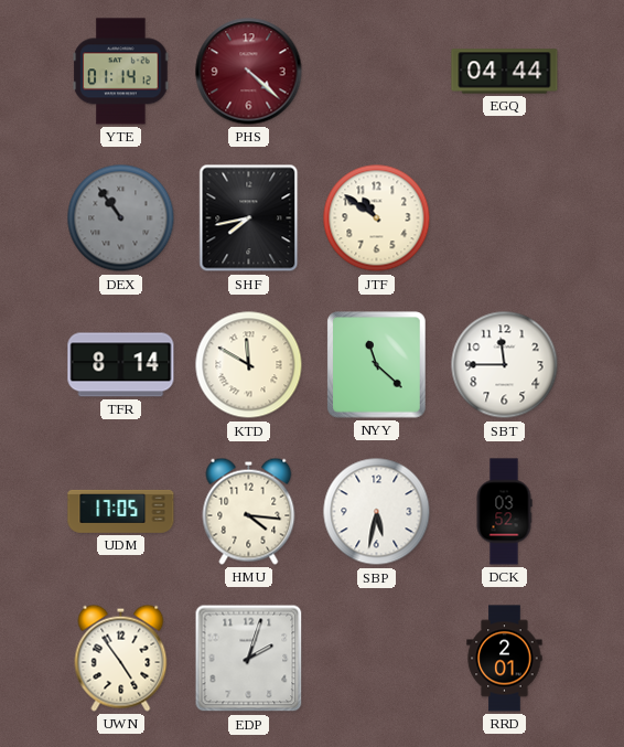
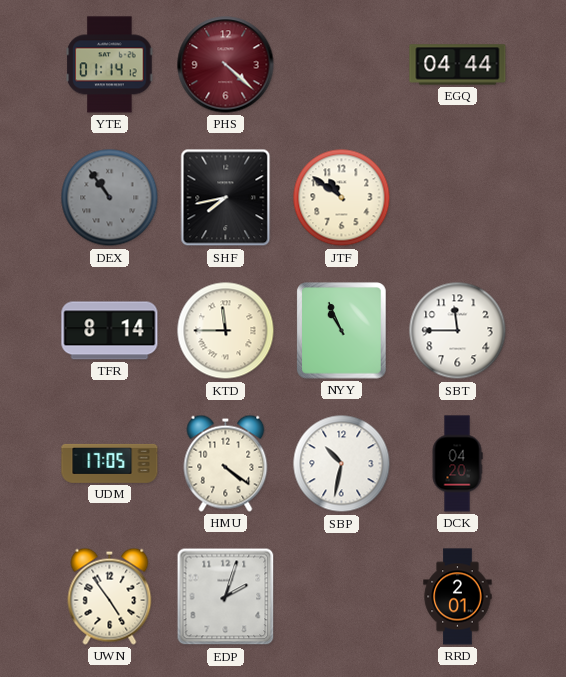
KTD: 11:50 -> 11:45 (226, 331)
NYY: 11:22 -> 10:56 (342, 331)
HMU: 4:16 -> 4:21 (226, 463)
SBP: 5:32 -> 10:32 (342, 464)
DCK: 03:52 -> 04:20 (457, 464)
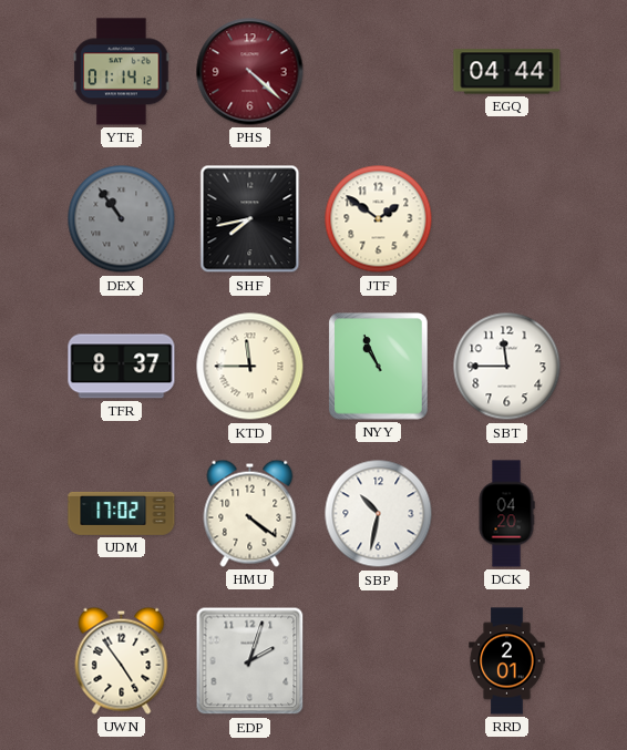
JTF: 10:51 -> 1:51 (379, 219)
TFR: 8:14 -> 8:37 (122, 367)
UDM: 17:05 -> 17:02 (122, 513)
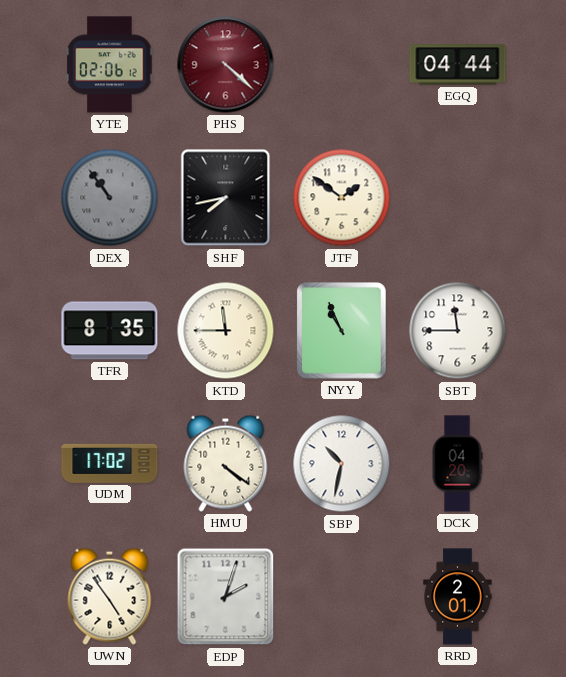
YTE: 01:14 -> 02:06 (110, 65)
TFR: 8:37 -> 8:35 (110, 331)
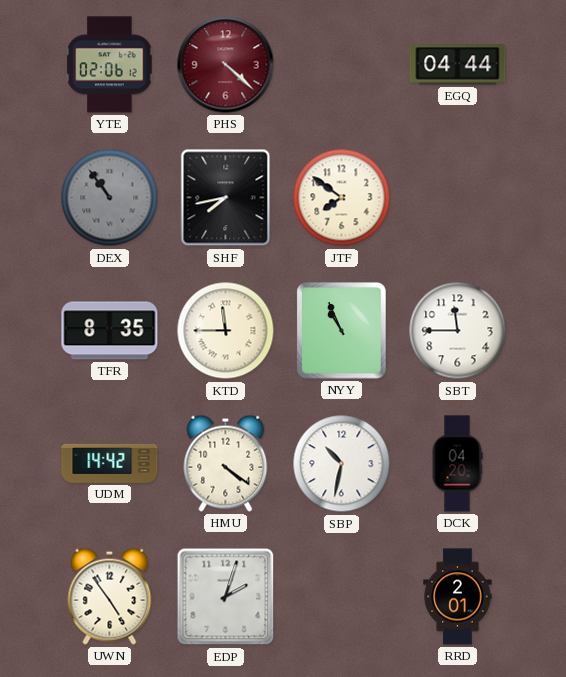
JTF: 1:51 -> 7:51 (342, 198)
UDM: 17:02 -> 14:42 (110, 463)
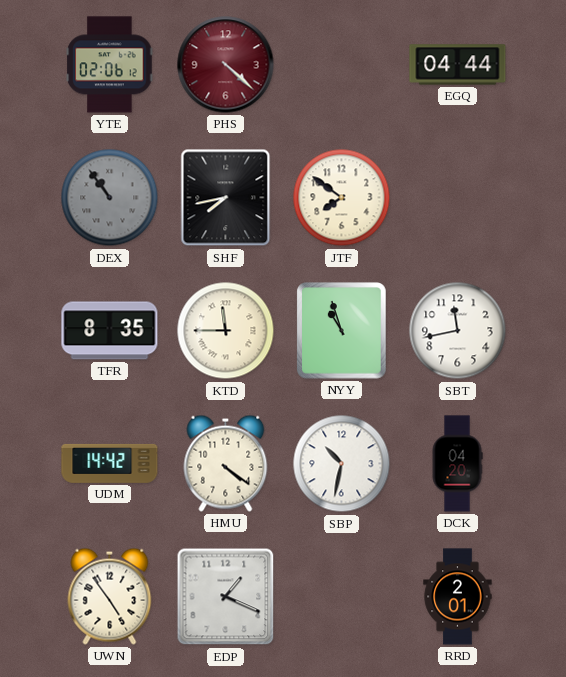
NYY: 10:56 -> 10:57 (342, 331)
SBT: 11:45 -> 11:43 (458, 331)
EDP: 2:03 -> 1:19 (226, 597)
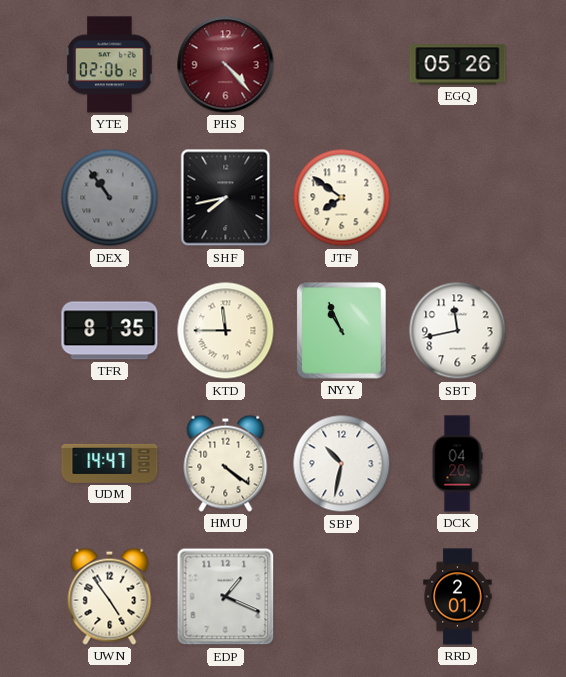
PHS: 4:22 -> 4:23 (226, 65)
EGQ: 04:44 -> 05:26 (458, 65)
NYY: 10:57 -> 10:56 (342, 331)
UDM: 14:42 -> 14:47 (110, 463)
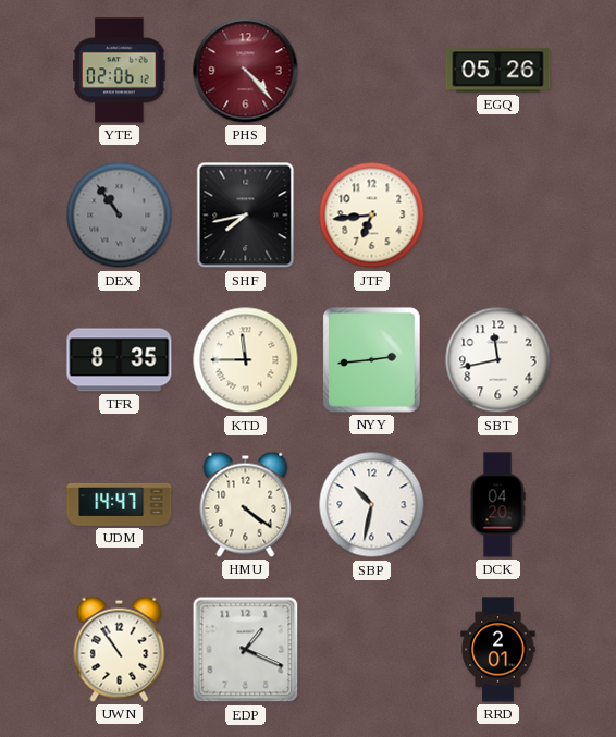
JTF: 7:51 -> 6:44 (372, 216)
NYY: 10:56 -> 2:44 (372, 360)
UWN: 4:54 -> 10:54 (120, 649)
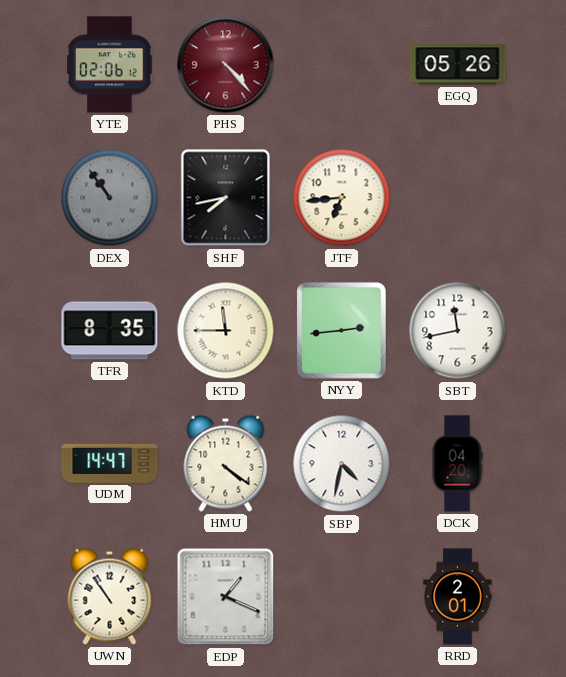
SBP: 10:32 -> 4:32 (342, 464)
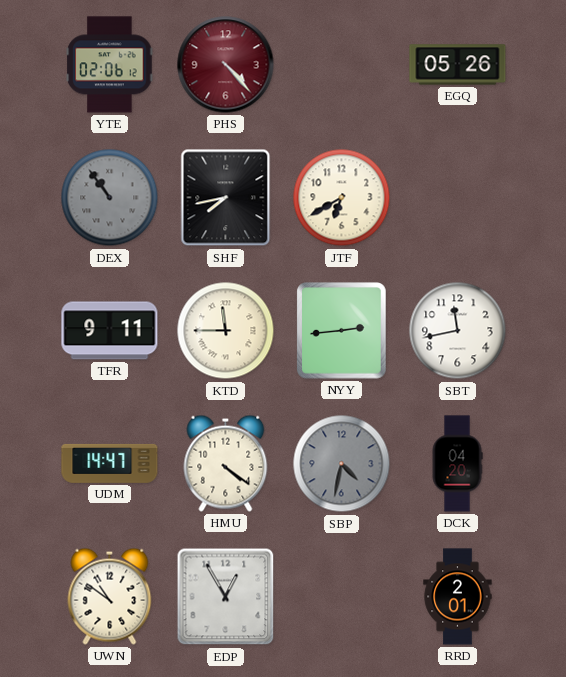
JTF: 6:44 -> 6:40 (342, 198)
TFR: 8:35 -> 9:11 (110, 331)
SBP dial: white -> grey (342, 464)
UWN: 10:54 -> 10:51 (110, 596)
EDP: 1:19 -> 12:55 (226, 597)
